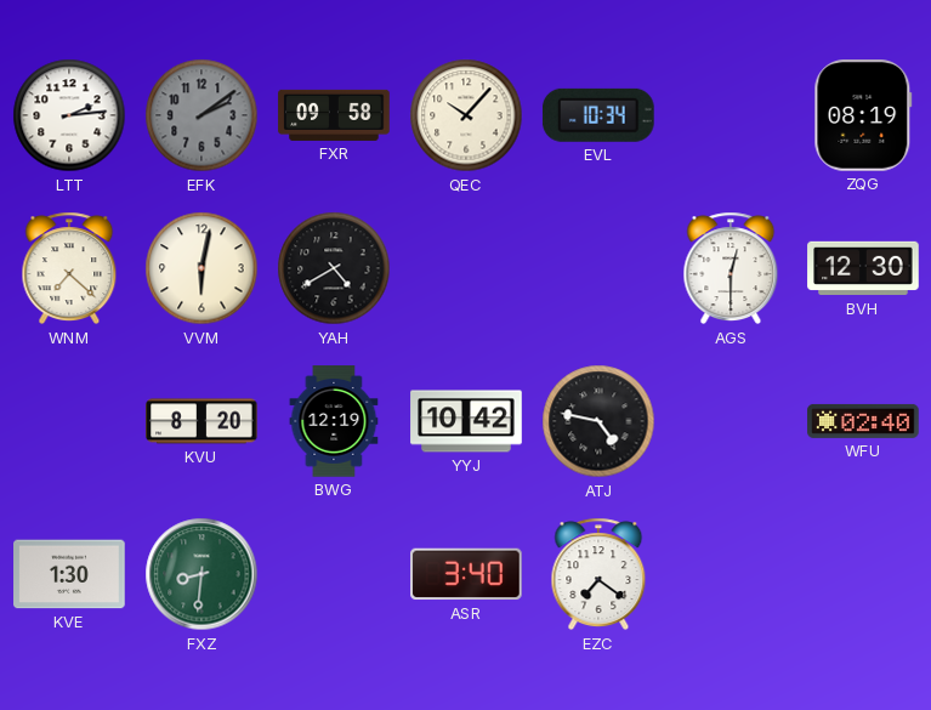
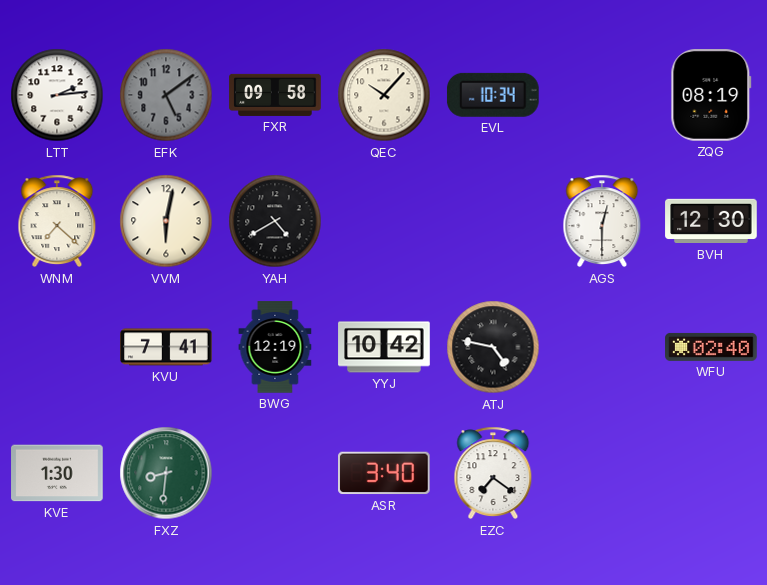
EFK: 2:09 -> 5:09 (166, 95)
KVU: 8:20 -> 7:41 (166, 347)
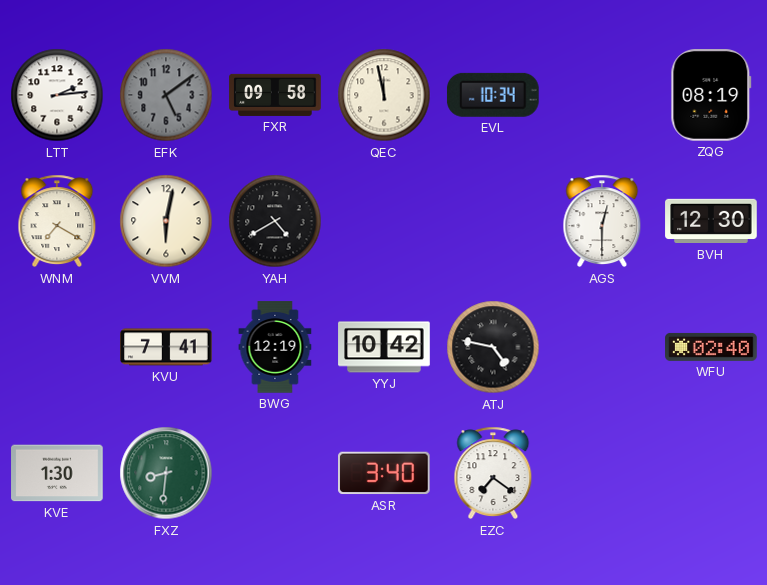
QEC: 10:07 -> 11:58 (384, 95)
WNM: 7:22 -> 7:20 (57, 221)
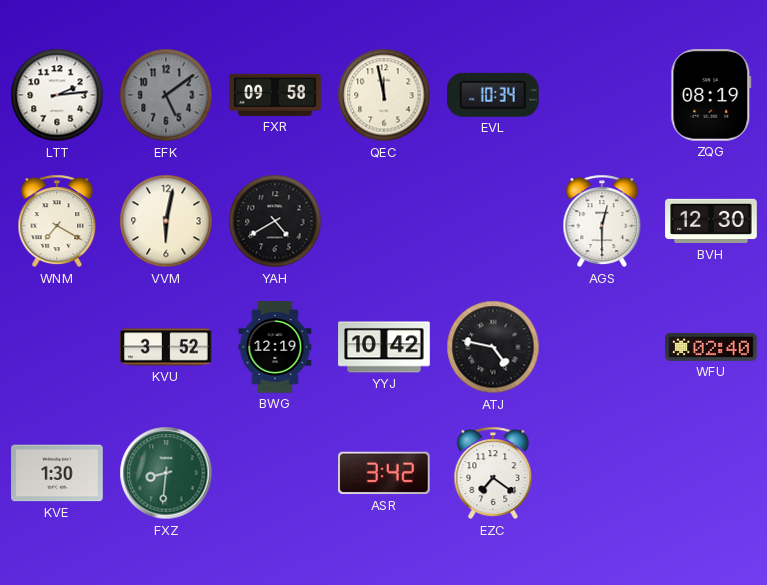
KVU: 7:41 -> 3:52 (166, 347)
ASR: 3:40 -> 3:42 (385, 473)
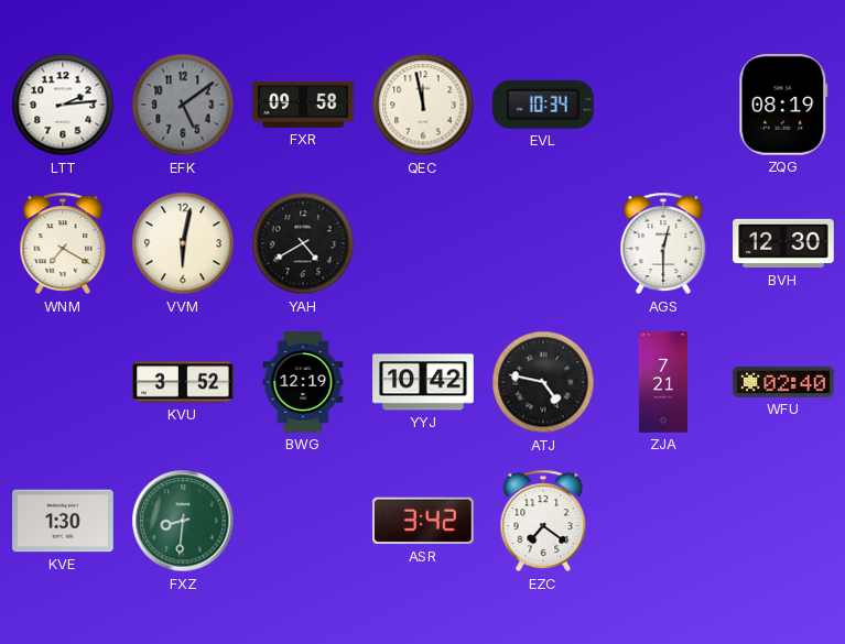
ZJA: none -> 7:21 (663, 382)
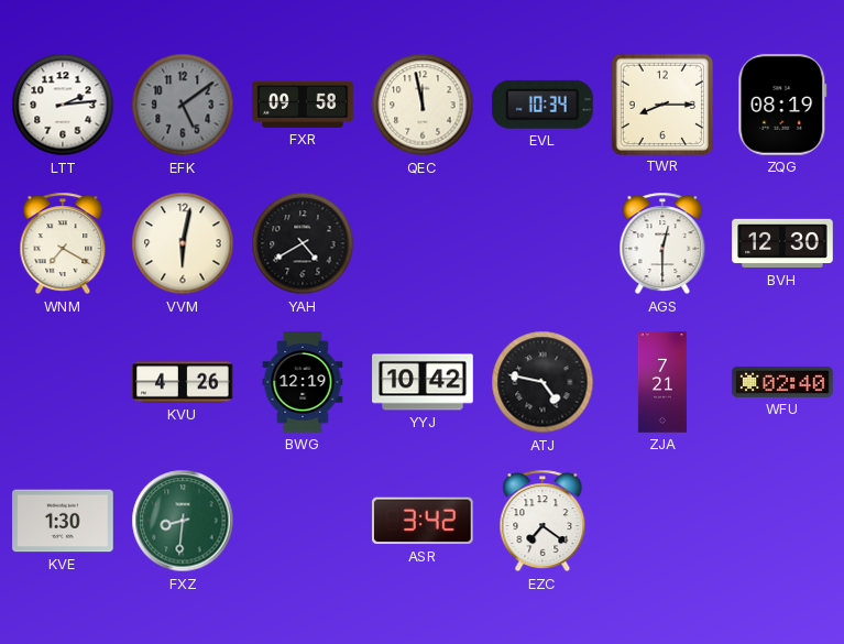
TWR: none -> 8:15 (661, 103)
KVU: 3:52 -> 4:26 (183, 382)
